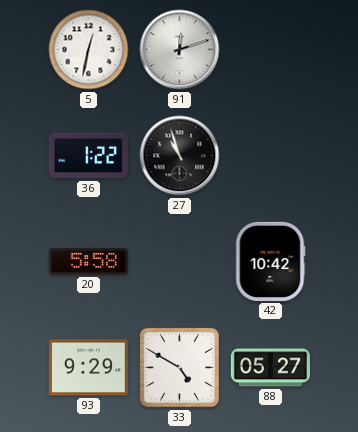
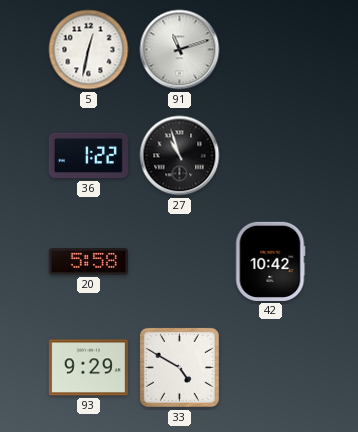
91: 12:12 -> 11:12 (180, 50)
88: 05:27 -> none (270, 368)
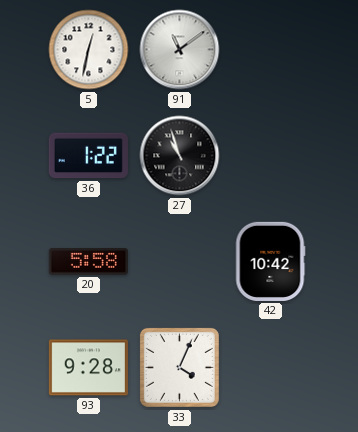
91: 11:12 -> 11:09 (180, 50)
93: 9:29 -> 9:28 (88, 368)
33: 4:50 -> 4:04 (179, 367)
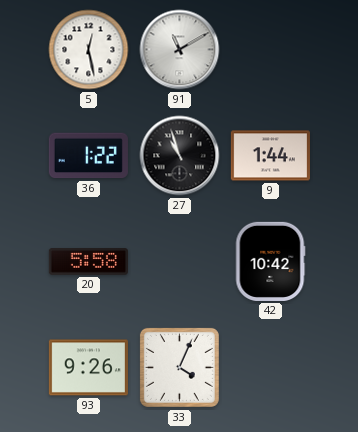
5: 12:32 -> 12:28 (89, 50)
91: 11:09 -> 11:10 (180, 50)
9: none -> 1:44 (270, 156)
93: 9:28 -> 9:26 (88, 368)
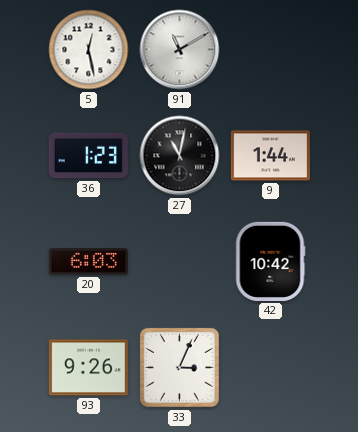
36: 1:22 -> 1:23 (88, 156)
27: 10:57 -> 11:02 (180, 156)
20: 5:58 -> 6:03 (88, 262)
33: 4:04 -> 3:04 (179, 367)
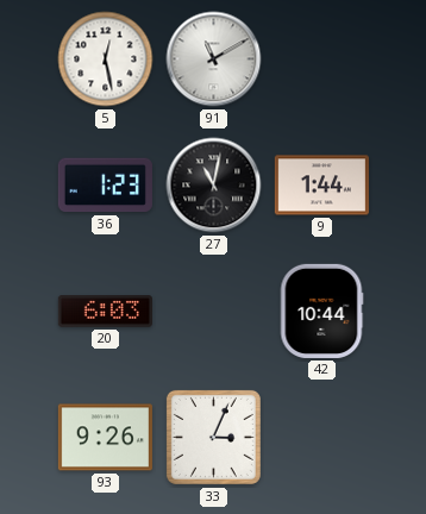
42: 10:42 -> 10:44 (321, 311)
